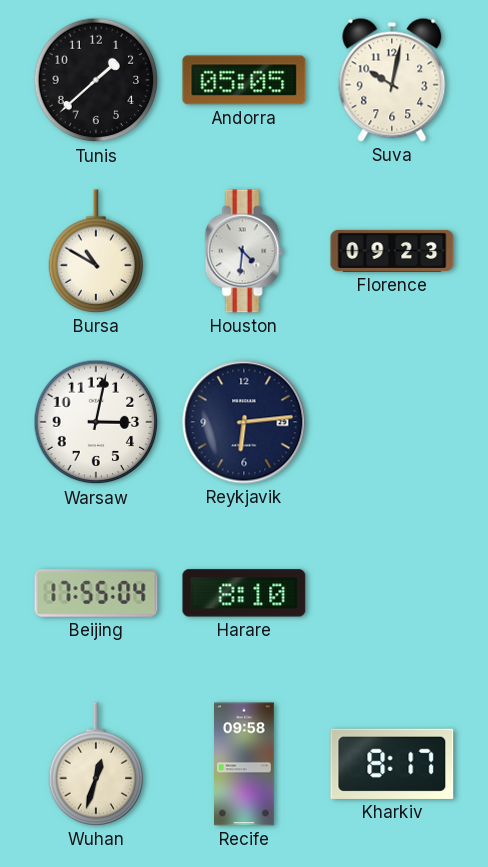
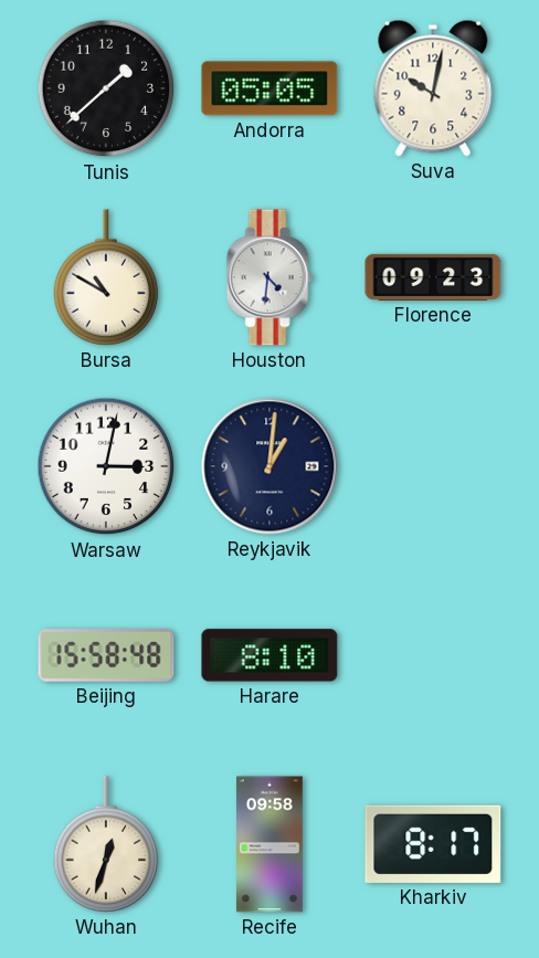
Reykjavik: 6:14 -> 1:01 (269, 466)
Beijing: 17:55 -> 15:58 (106, 655)
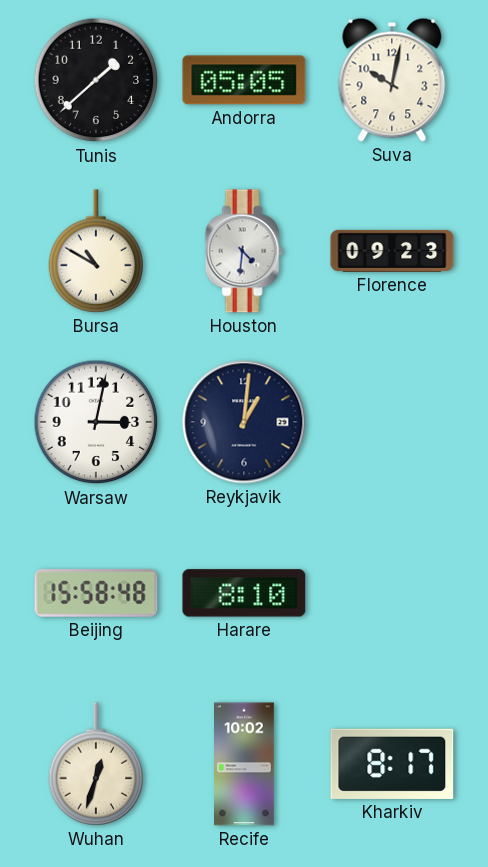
Recife: 09:58 -> 10:02 (245, 764)
